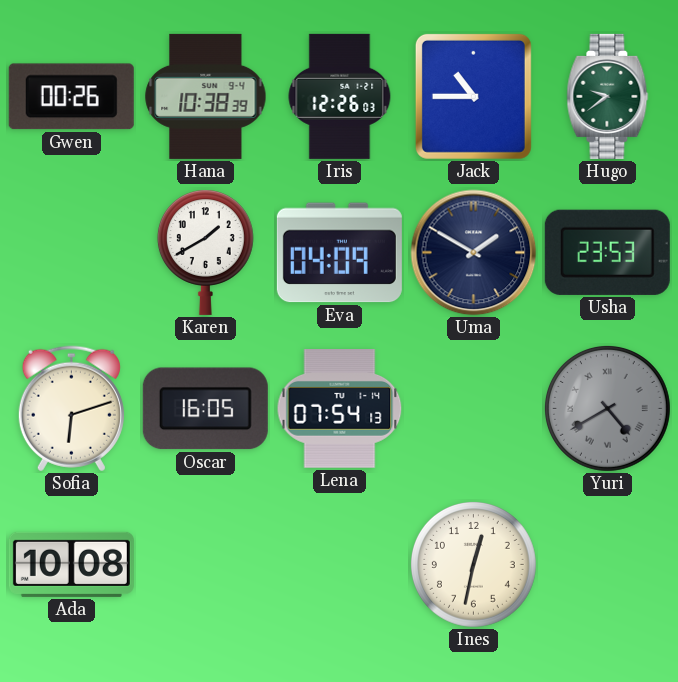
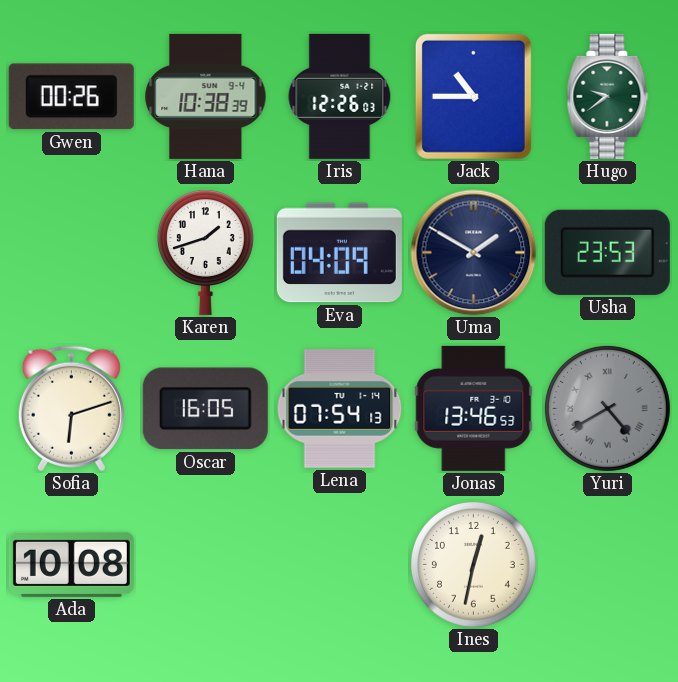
Karen: 1:40 -> 1:42 (205, 252)
Jonas: none -> 13:46 (474, 408)
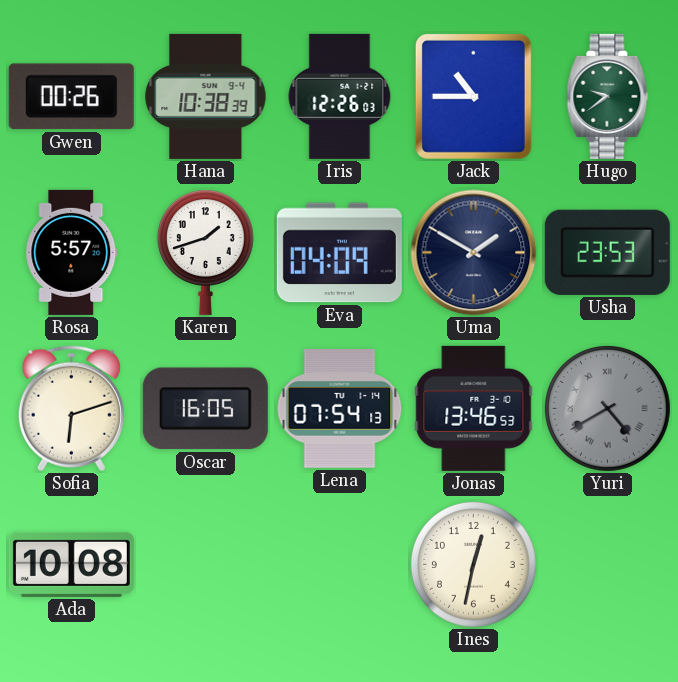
Rosa: none -> 5:57 (72, 252)
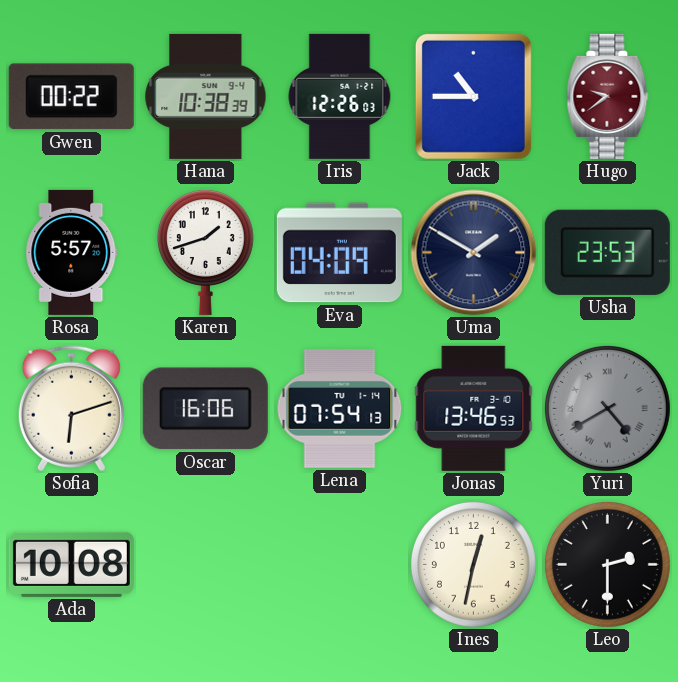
Gwen: 00:26 -> 00:22 (71, 97)
Hugo dial: green -> burgundy (608, 96)
Oscar: 16:05 -> 16:06 (205, 409)
Leo: none -> 2:30 (607, 564)
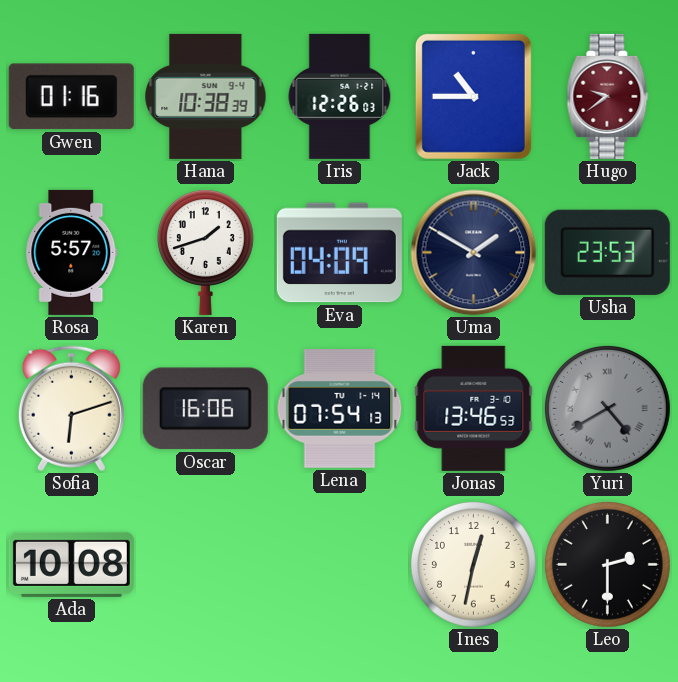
Gwen: 00:22 -> 01:16 (71, 97)
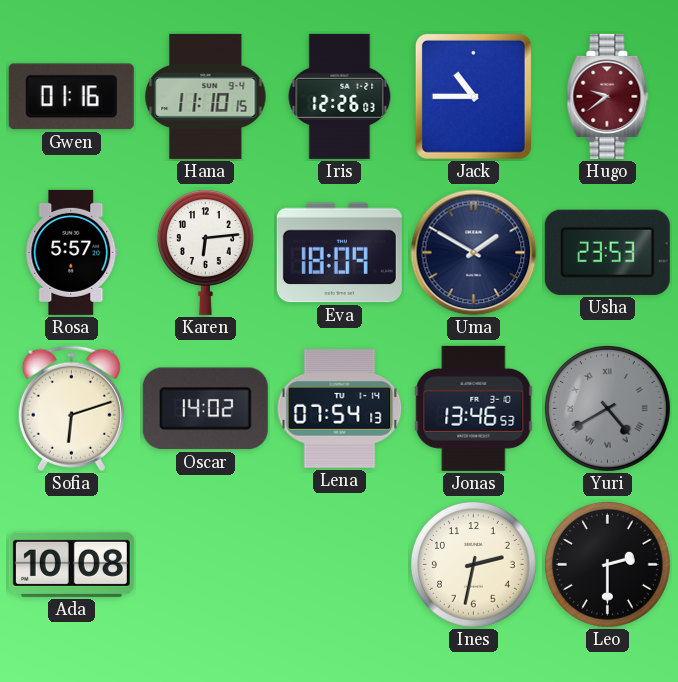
Hana: 10:38 -> 11:10 (206, 96)
Karen: 1:42 -> 6:14 (205, 252)
Eva: 04:09 -> 18:09 (339, 253)
Oscar: 16:06 -> 14:02 (205, 409)
Ines: 12:32 -> 2:32 (473, 564)
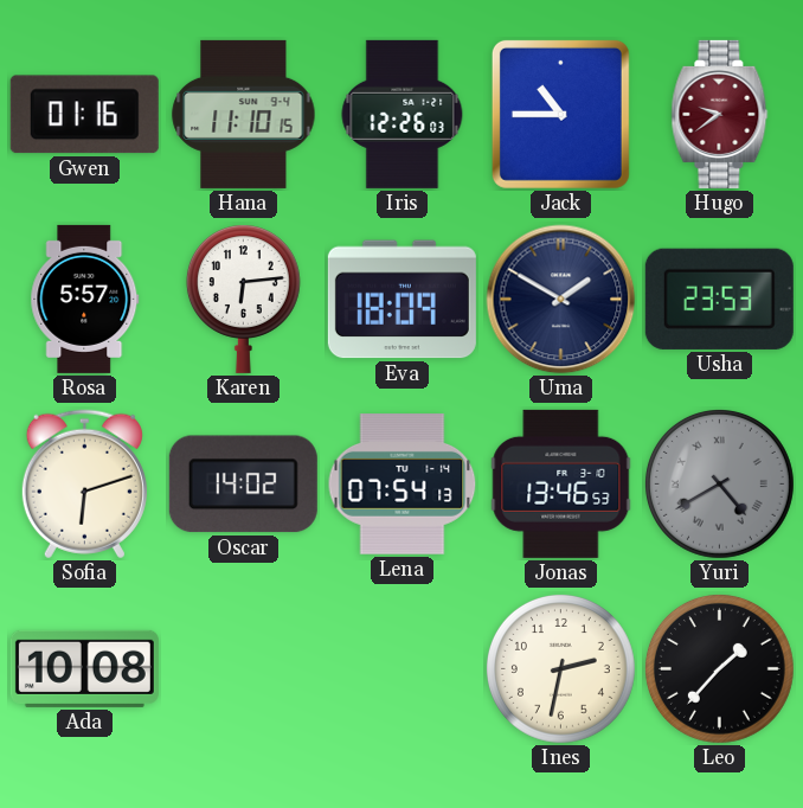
Leo: 2:30 -> 1:37 (719, 668)
